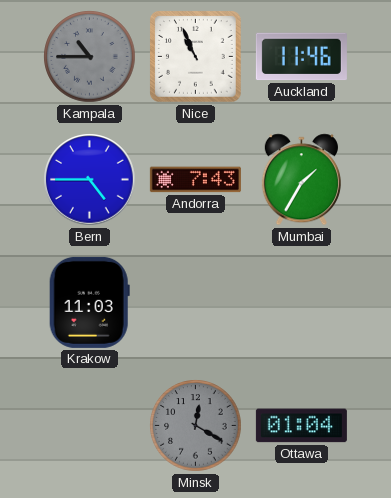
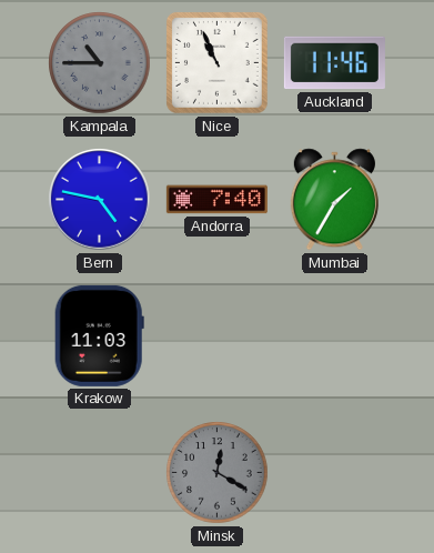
Bern: 4:45 -> 4:47 (100, 200)
Andorra: 7:43 -> 7:40 (216, 200)
Ottawa: 01:04 -> none (301, 426)
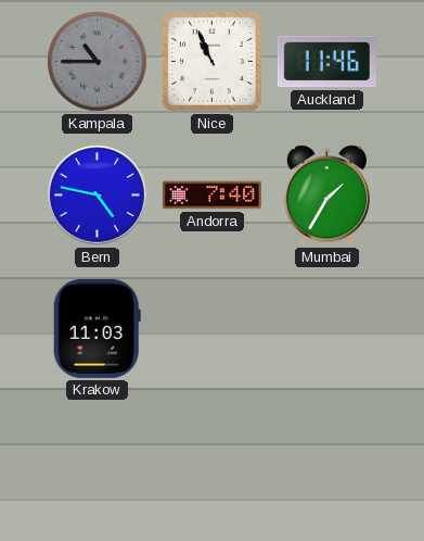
Minsk: 12:20 -> none (218, 473)
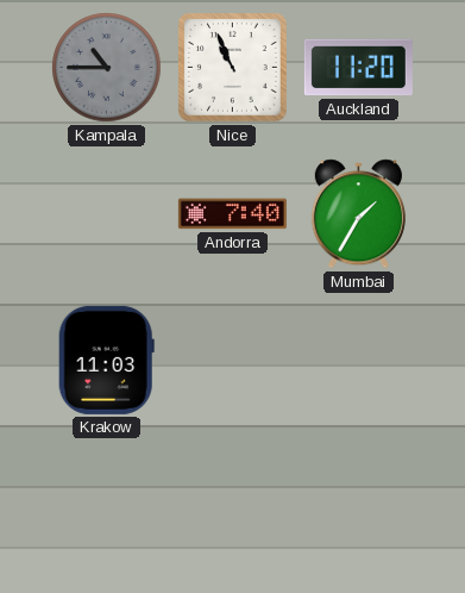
Auckland: 11:46 -> 11:20 (358, 68)
Bern: 4:47 -> none (98, 196)
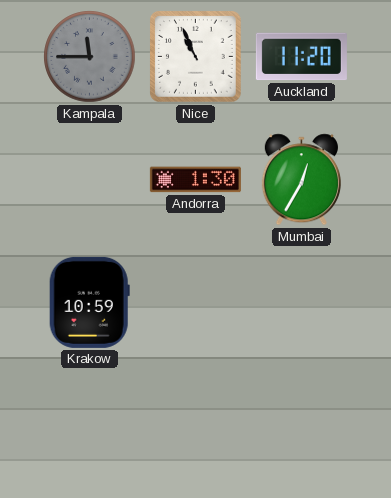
Kampala: 10:45 -> 11:45 (90, 57)
Andorra: 7:40 -> 1:30 (195, 180)
Mumbai: 1:35 -> 12:35 (301, 180)
Krakow: 11:03 -> 10:59 (89, 302)
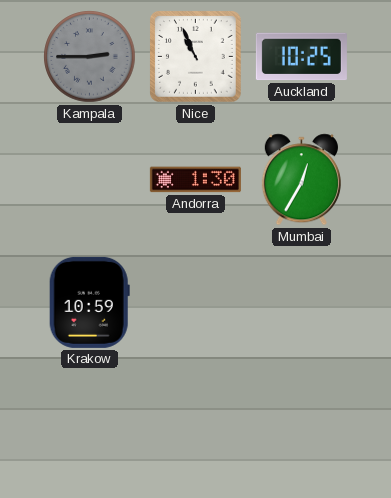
Kampala: 11:45 -> 2:45 (90, 57)
Auckland: 11:20 -> 10:25 (301, 57)
